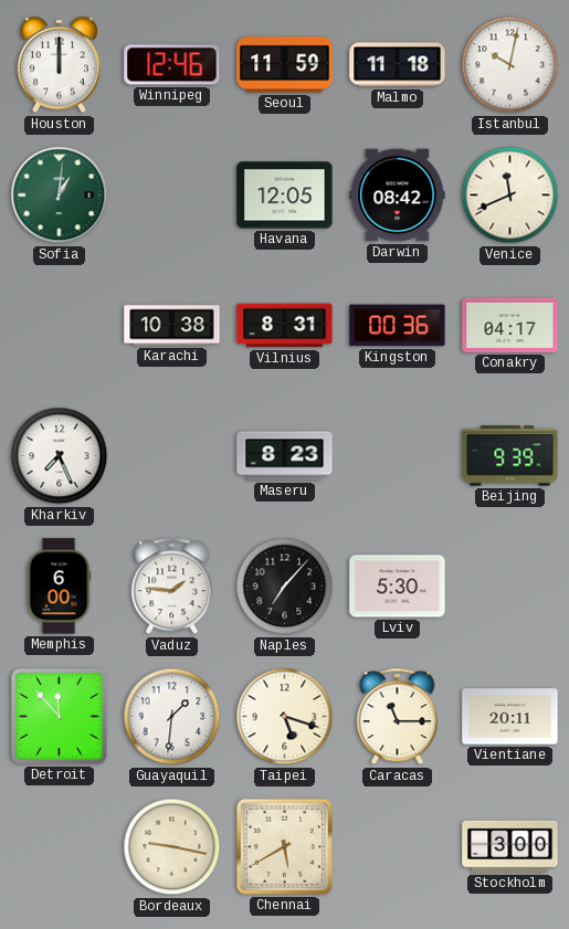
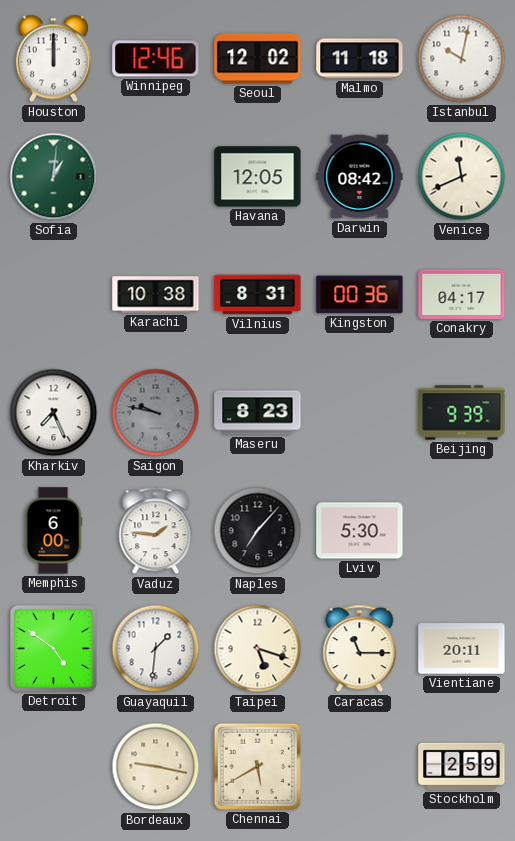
Seoul: 11:59 -> 12:02 (258, 59)
Saigon: none -> 9:47 (156, 413)
Detroit: 11:53 -> 4:51 (53, 648)
Stockholm: 3:00 -> 2:59 (462, 766)
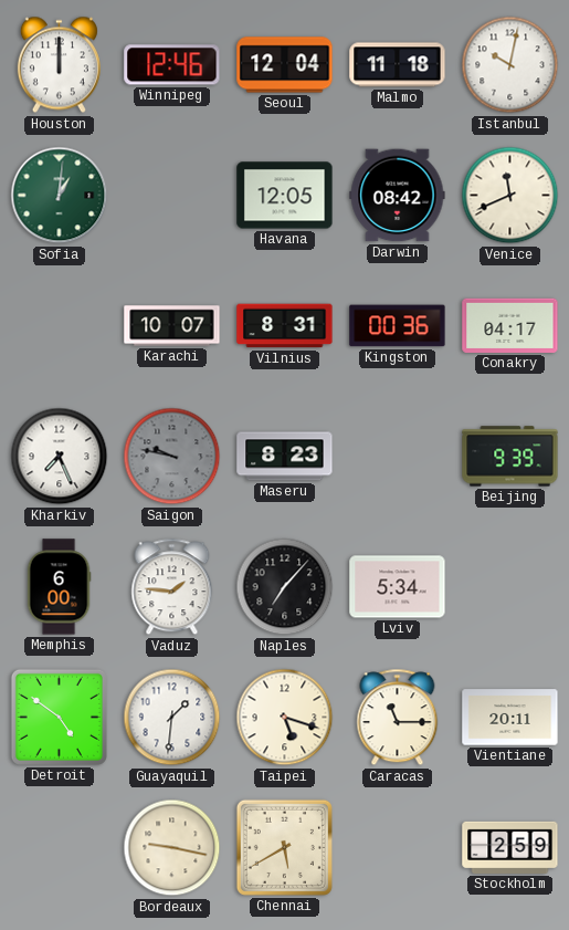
Seoul: 12:02 -> 12:04 (285, 65)
Karachi: 10:38 -> 10:07 (172, 326)
Lviv: 5:30 -> 5:34 (398, 587)
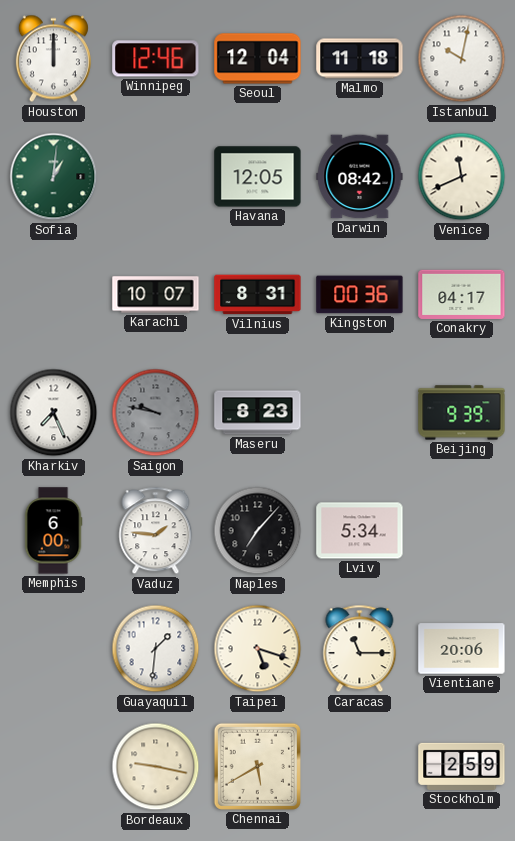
Detroit: 4:51 -> none (59, 717)
Vientiane: 20:11 -> 20:06 (462, 649)
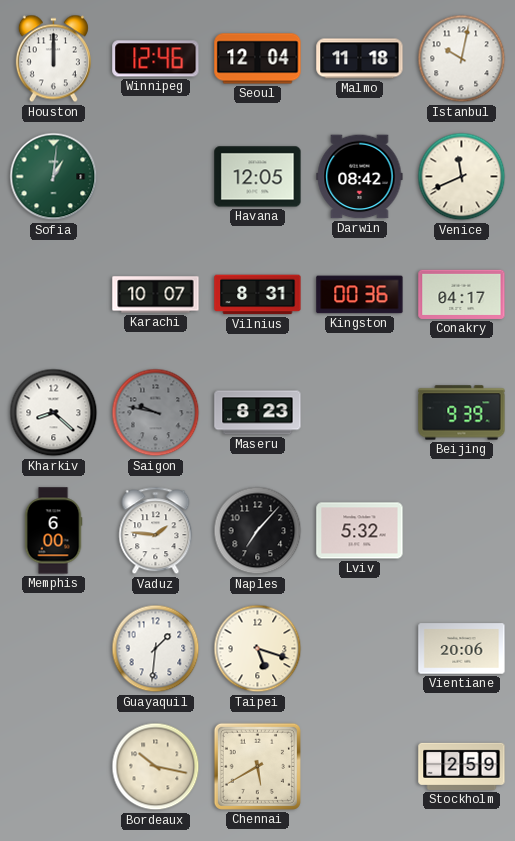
Kharkiv: 7:26 -> 8:22 (54, 413)
Lviv: 5:34 -> 5:32 (360, 531)
Caracas: 11:15 -> none (360, 649)
Bordeaux: 9:17 -> 10:17 (156, 767)
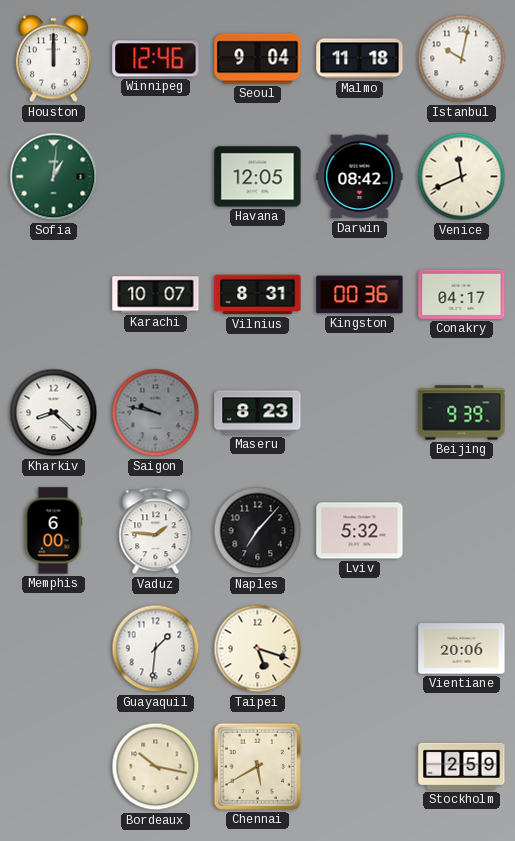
Seoul: 12:04 -> 9:04 (258, 59)
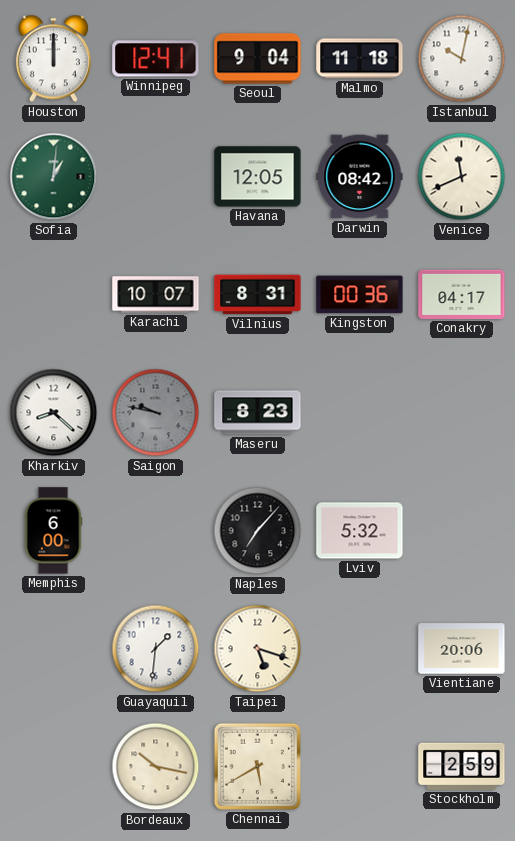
Winnipeg: 12:46 -> 12:41 (156, 59)
Beijing: 9:39 -> none (462, 413)
Vaduz: 1:46 -> none (156, 531)
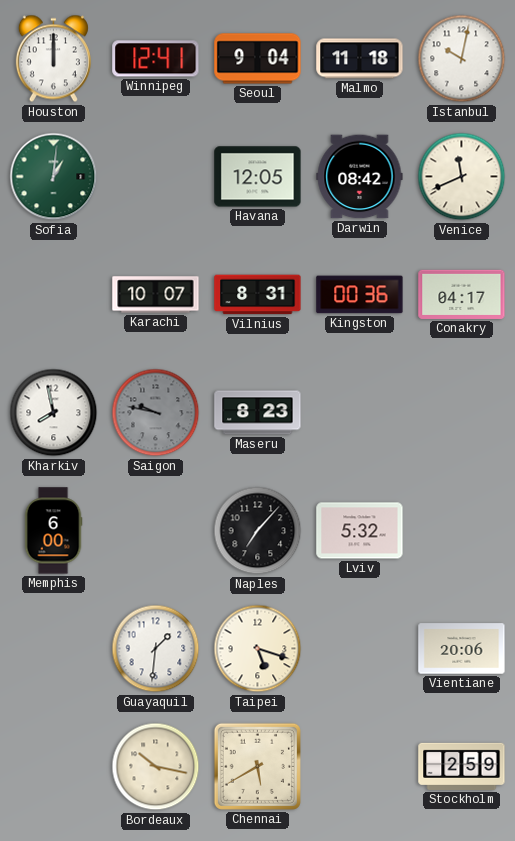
Kharkiv: 8:22 -> 7:58 (54, 413)
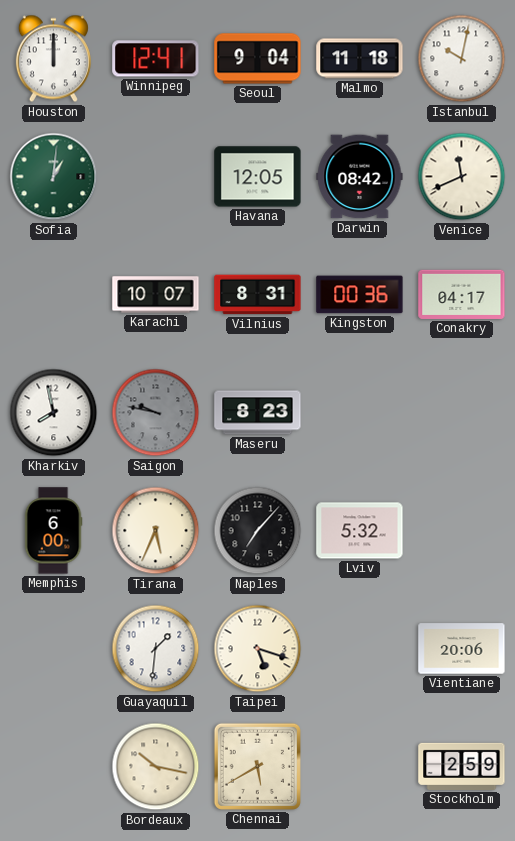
Tirana: none -> 5:34 (156, 531)
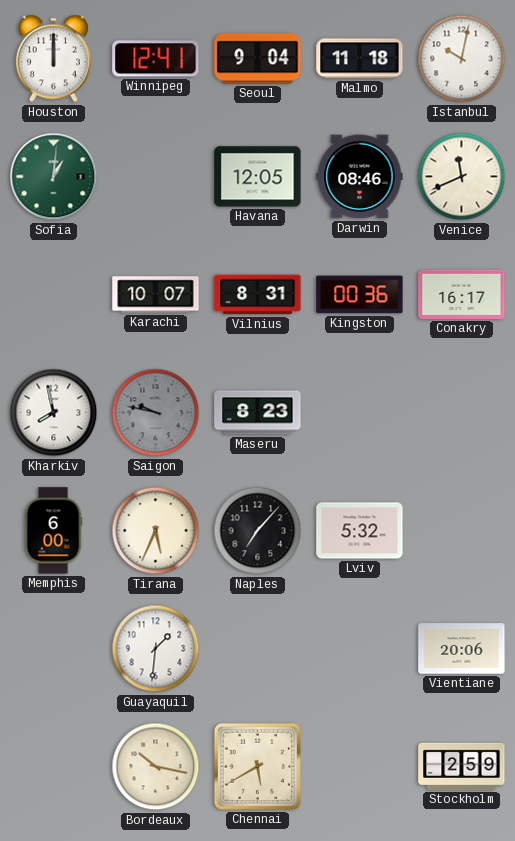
Darwin: 08:42 -> 08:46 (360, 177)
Conakry: 04:17 -> 16:17 (462, 294)
Taipei: 5:18 -> none (258, 649)
